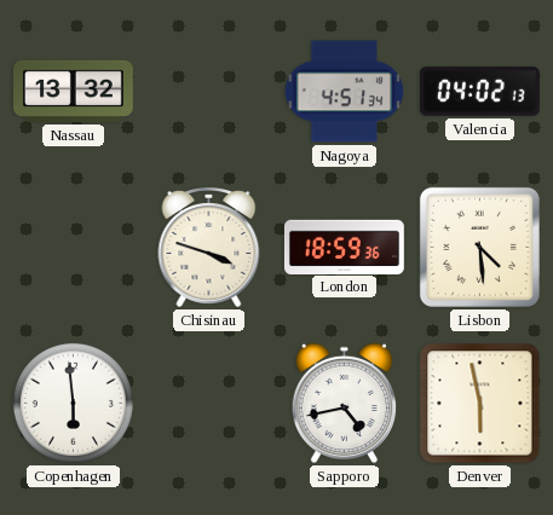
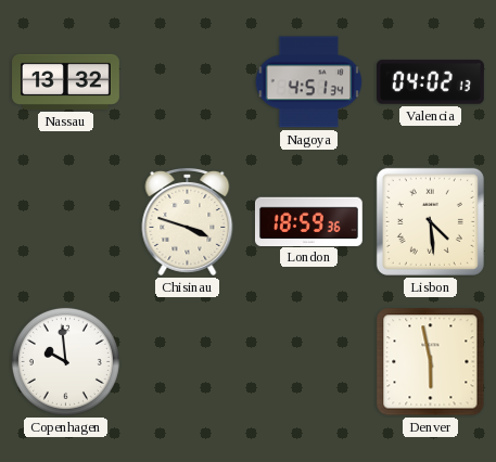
Copenhagen: 5:59 -> 9:59 (65, 361)
Sapporo: 4:43 -> none (345, 404)
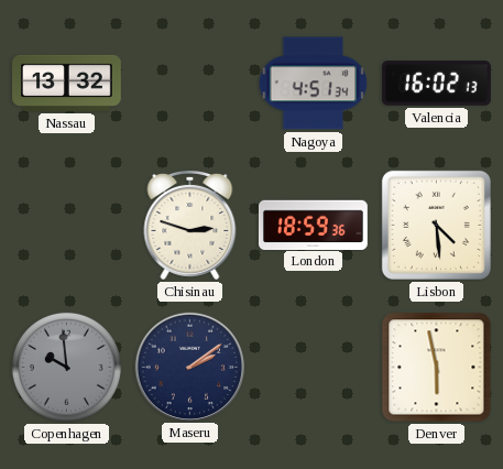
Valencia: 04:02 -> 16:02 (437, 84)
Chisinau: 3:48 -> 2:48 (190, 225)
Copenhagen dial: white -> grey (66, 367)
Maseru: none -> 2:09 (189, 367)
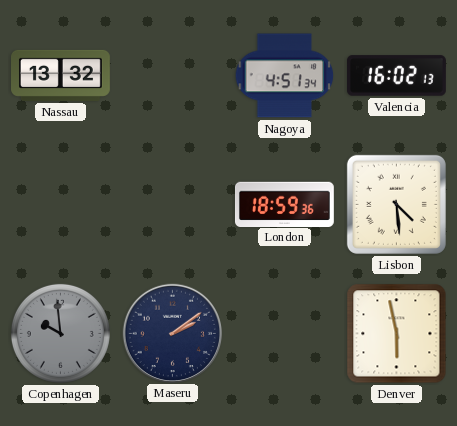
Chisinau: 2:48 -> none (190, 225)
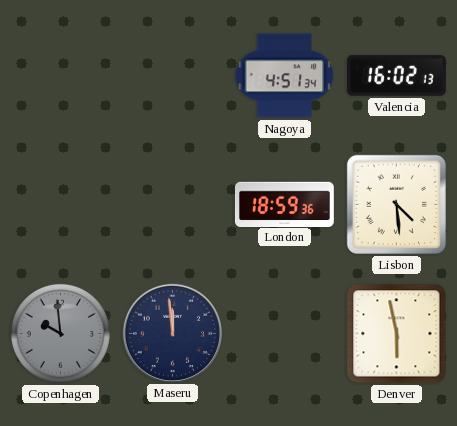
Nassau: 13:32 -> none (61, 75)
Maseru: 2:09 -> 11:59 (172, 333)
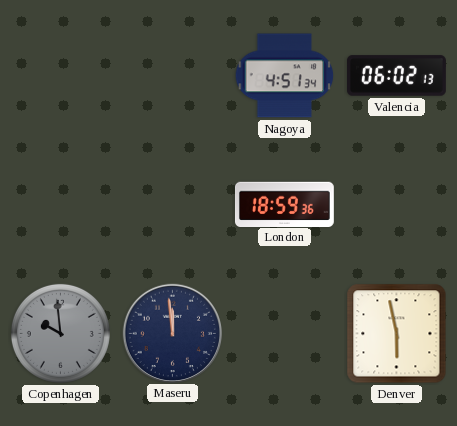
Valencia: 16:02 -> 06:02 (397, 76)
Lisbon: 4:29 -> none (396, 204)
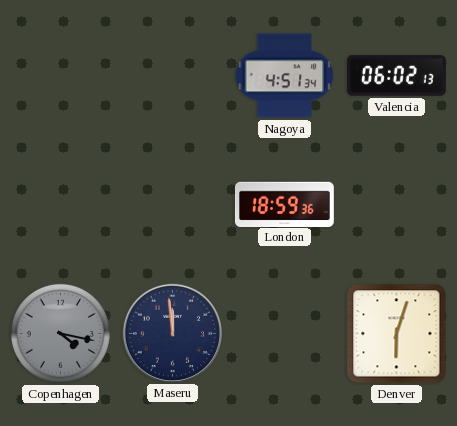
Copenhagen: 9:59 -> 4:17 (60, 333)
Denver: 5:58 -> 6:03 (397, 334)
